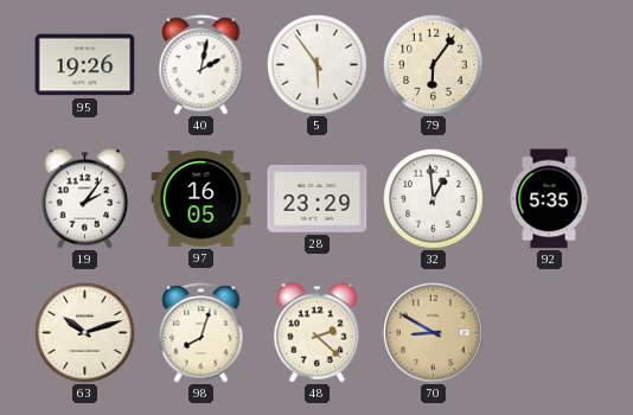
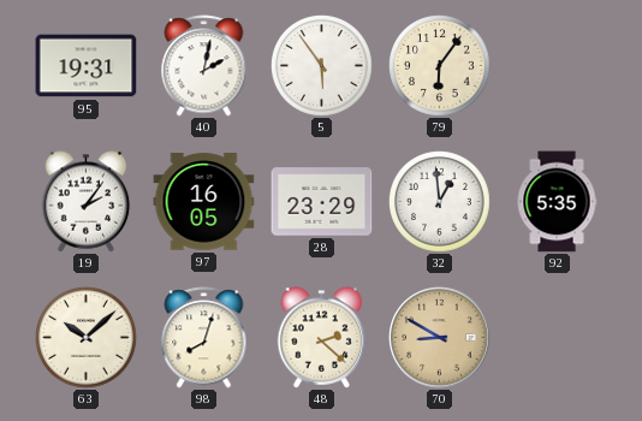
95: 19:26 -> 19:31 (87, 66)
63: 10:12 -> 10:08 (87, 338)
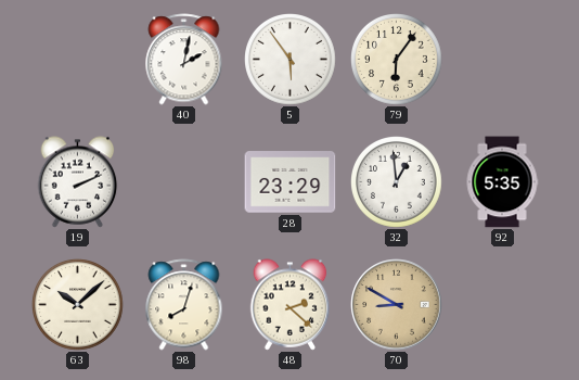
95: 19:31 -> none (87, 66)
19: 2:06 -> 2:11 (78, 182)
97: 16:05 -> none (204, 202)
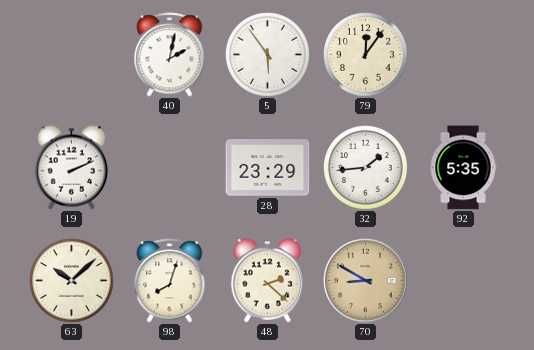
79: 6:06 -> 12:06 (366, 55)
32: 12:59 -> 1:44 (366, 168)
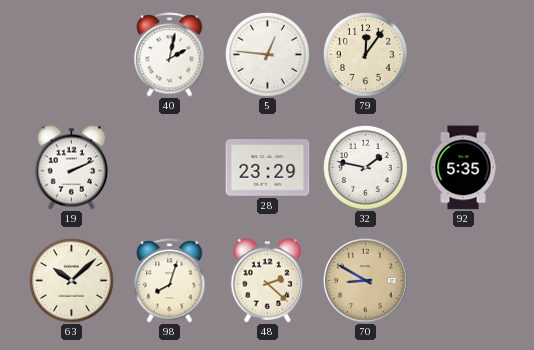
5: 5:54 -> 12:46 (268, 55)
32: 1:44 -> 1:47 (366, 168)
